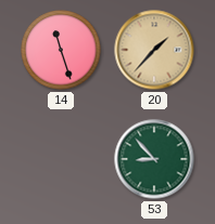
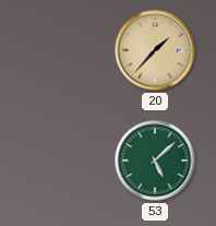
14: 11:27 -> none (61, 50)
53: 8:53 -> 5:08 (155, 160)
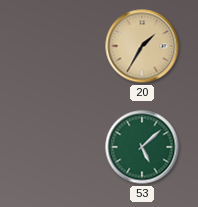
20: 1:37 -> 1:35 (142, 46)
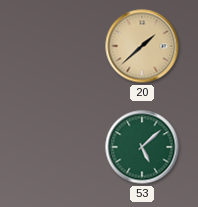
20: 1:35 -> 1:38 (142, 46)
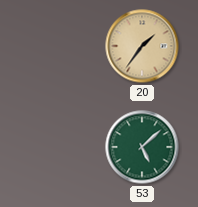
20: 1:38 -> 1:36 (142, 46)
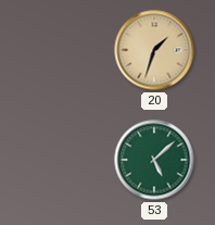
20: 1:36 -> 1:33 (154, 50)
